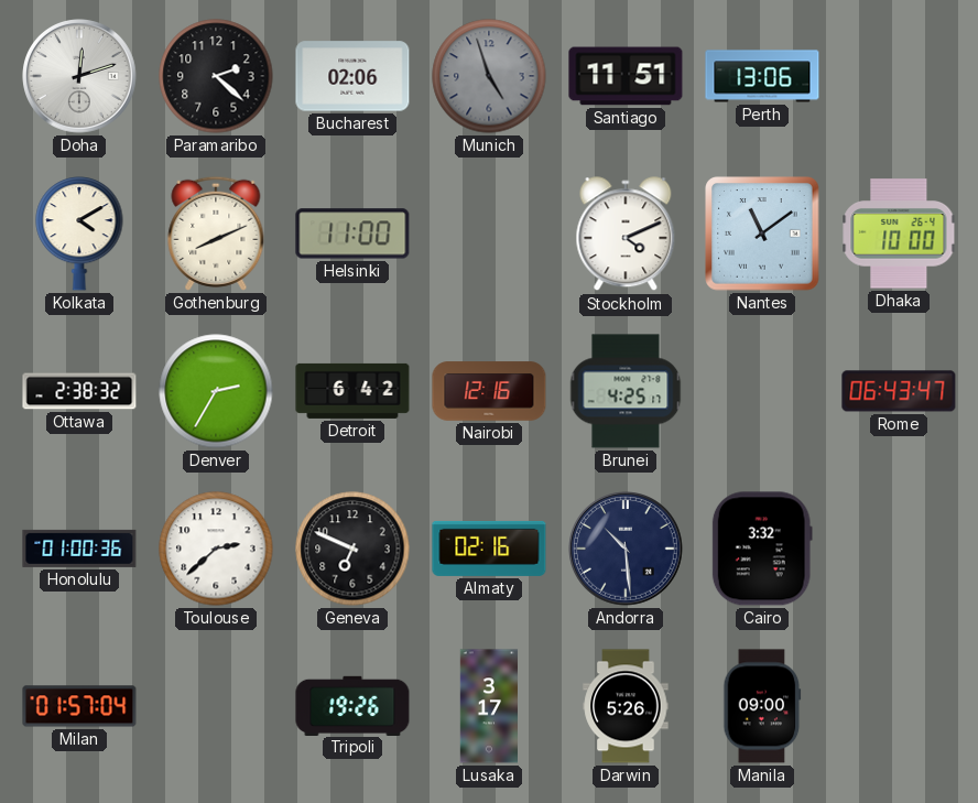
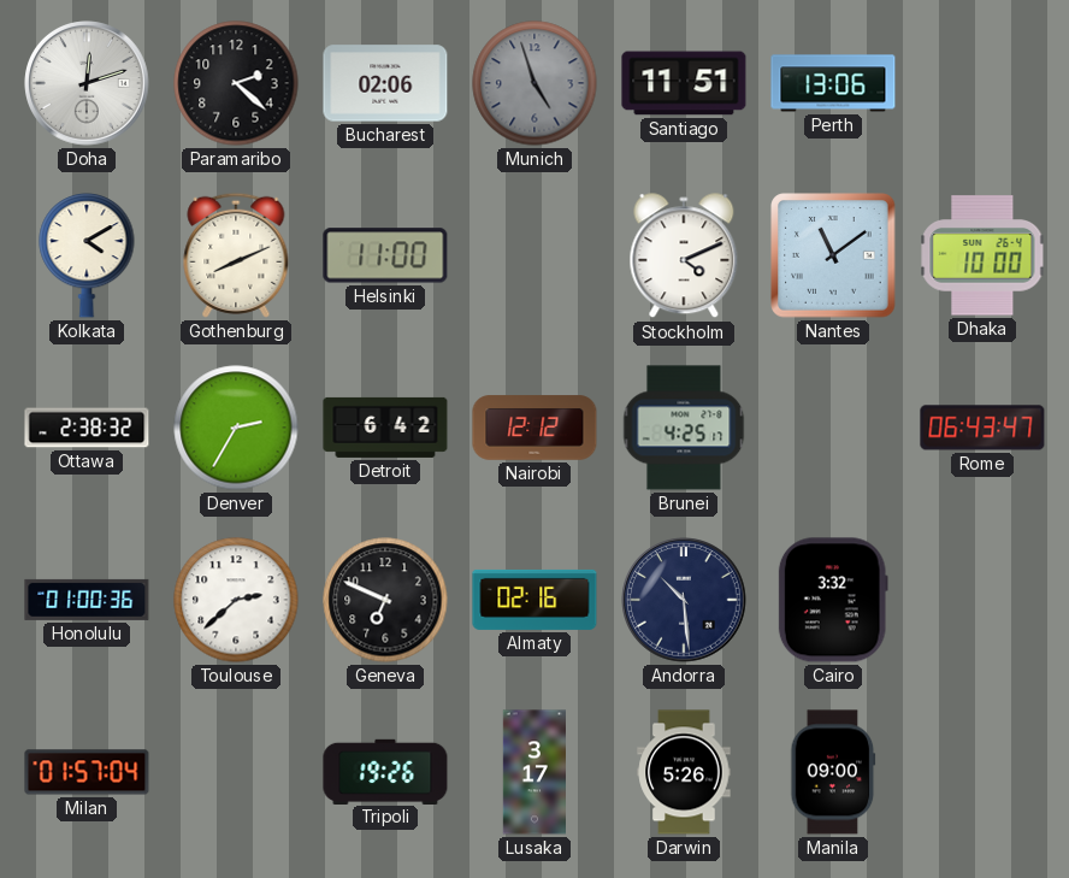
Nairobi: 12:16 -> 12:12 (534, 428)
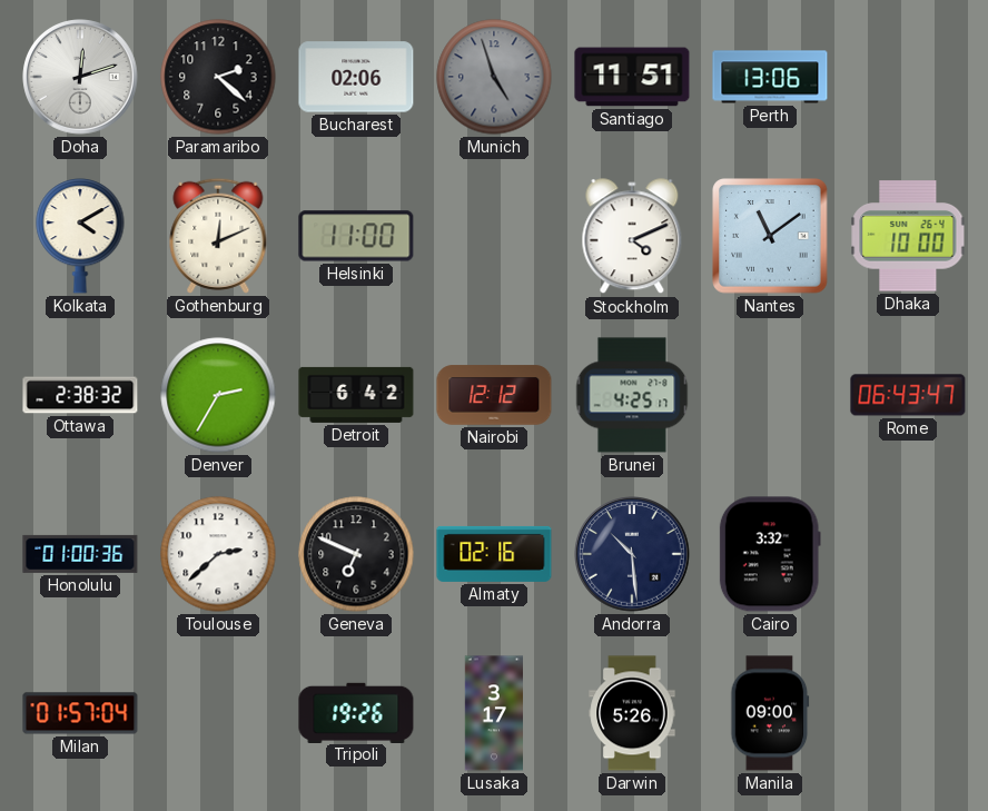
Gothenburg: 8:11 -> 12:11 (218, 236)
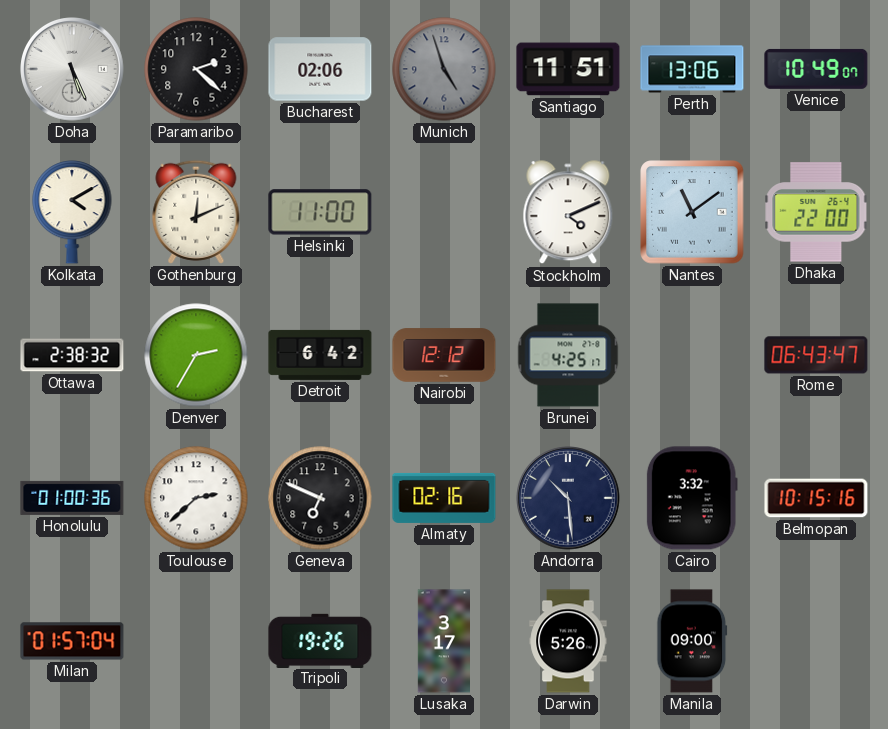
Doha: 12:12 -> 5:26 (72, 69)
Venice: none -> 10:49 (816, 69)
Dhaka: 10:00 -> 22:00 (816, 212)
Belmopan: none -> 10:15 (816, 498)
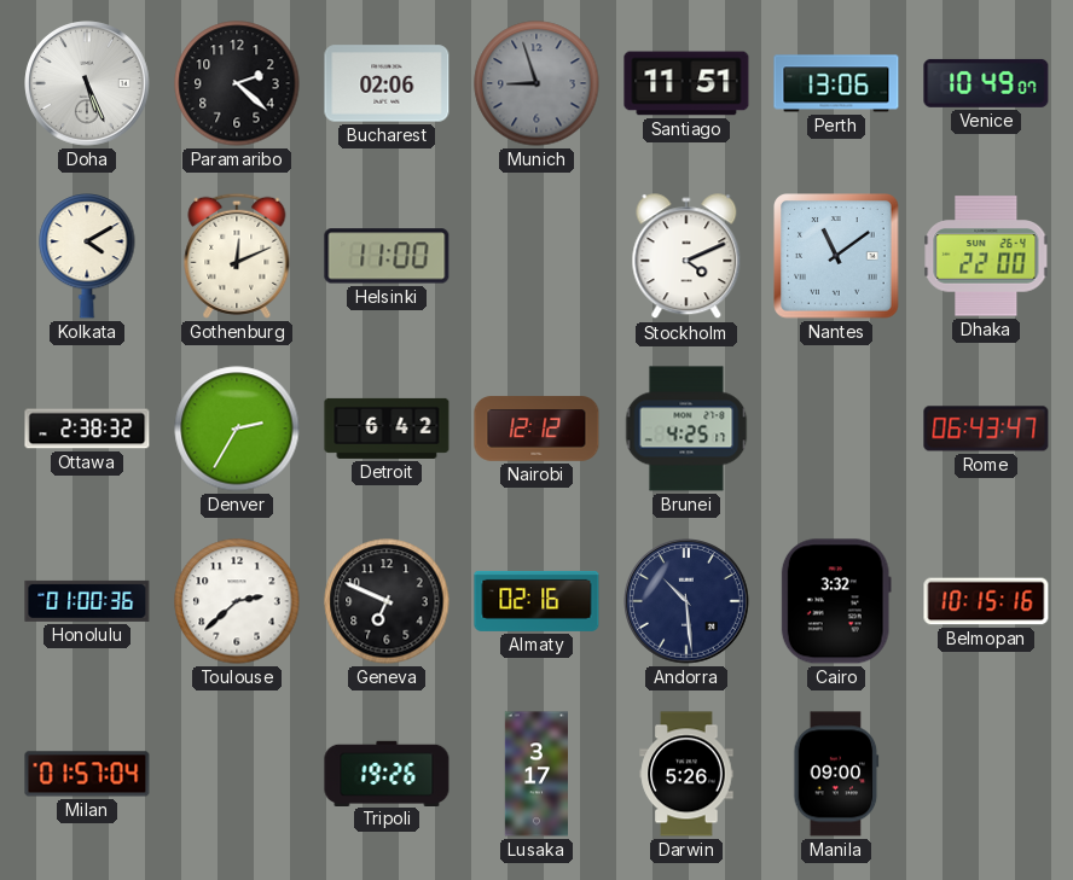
Munich: 4:57 -> 8:57 (536, 83)
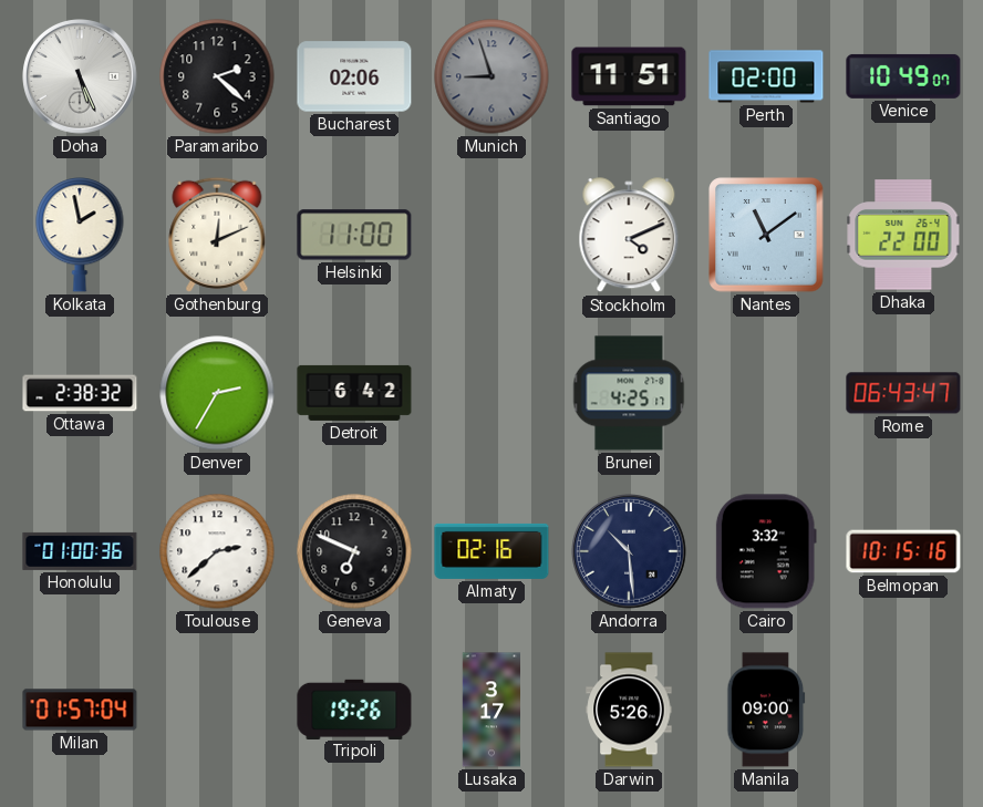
Perth: 13:06 -> 02:00 (766, 76)
Kolkata: 4:10 -> 1:58 (80, 236)
Nairobi: 12:12 -> none (536, 429)
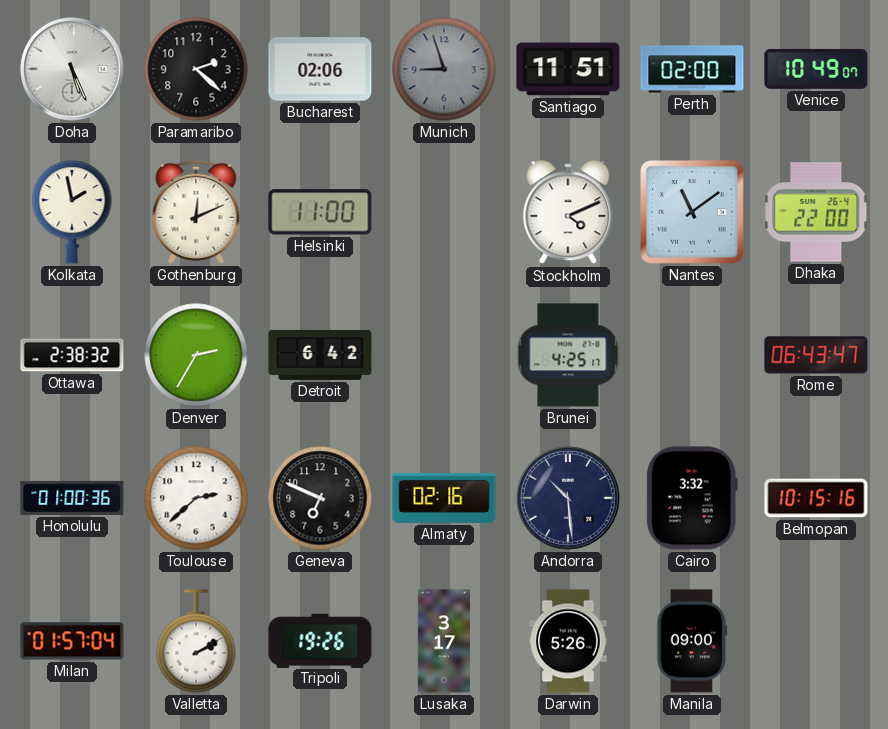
Valletta: none -> 2:10 (196, 641)
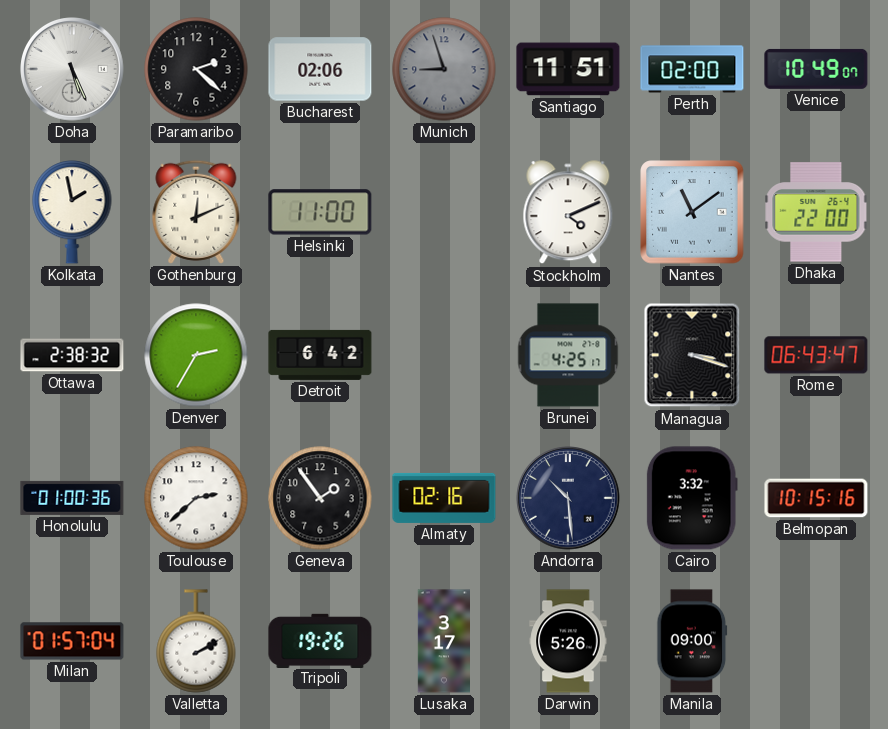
Managua: none -> 3:18 (692, 355)
Geneva: 6:49 -> 1:54 (320, 498)
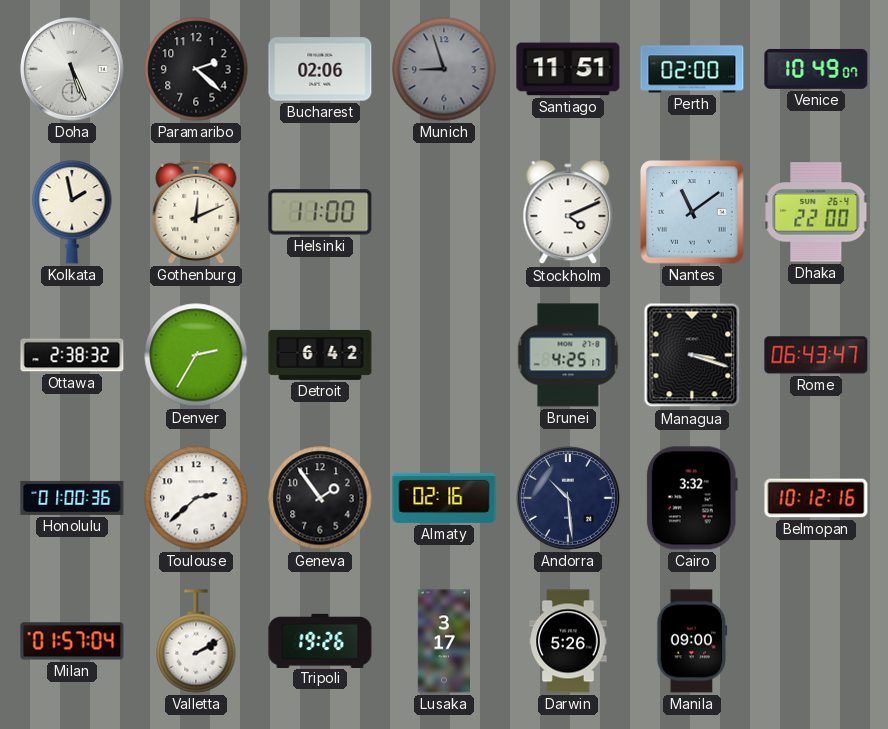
Belmopan: 10:15 -> 10:12 (816, 498)
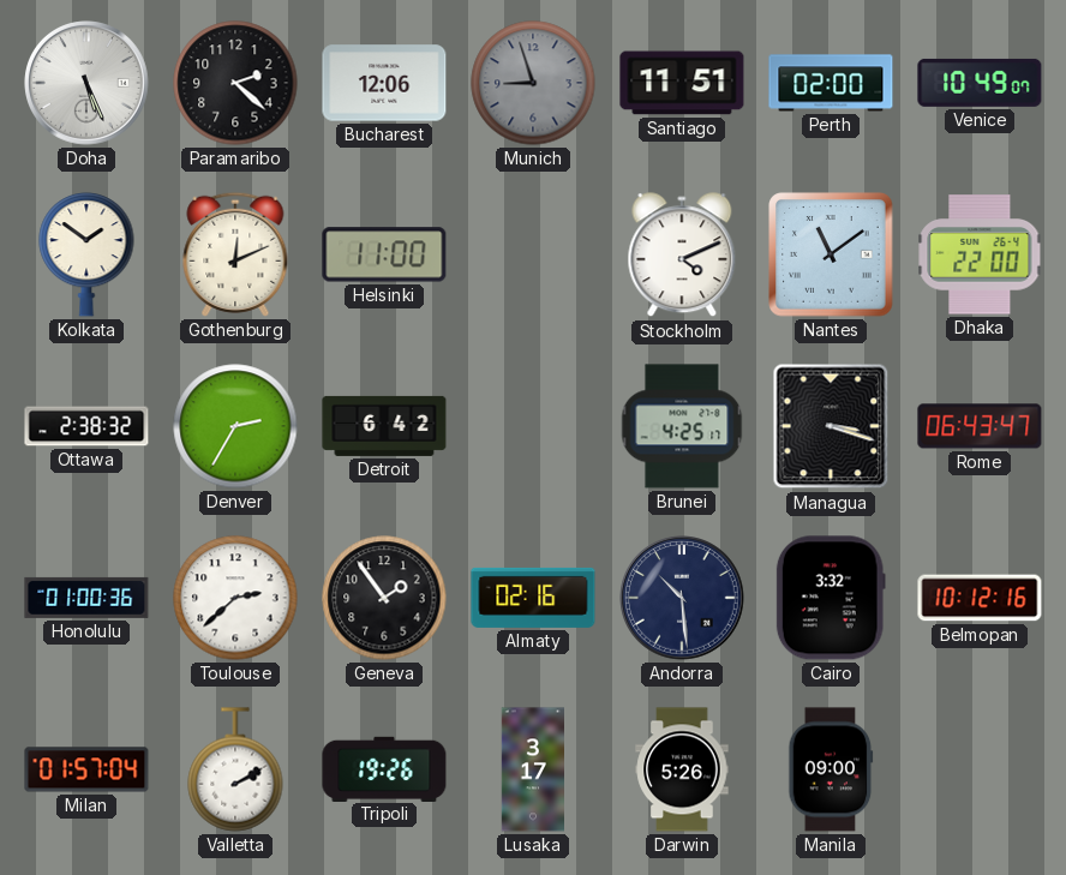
Bucharest: 02:06 -> 12:06 (384, 83)
Kolkata: 1:58 -> 1:51 (86, 256)
